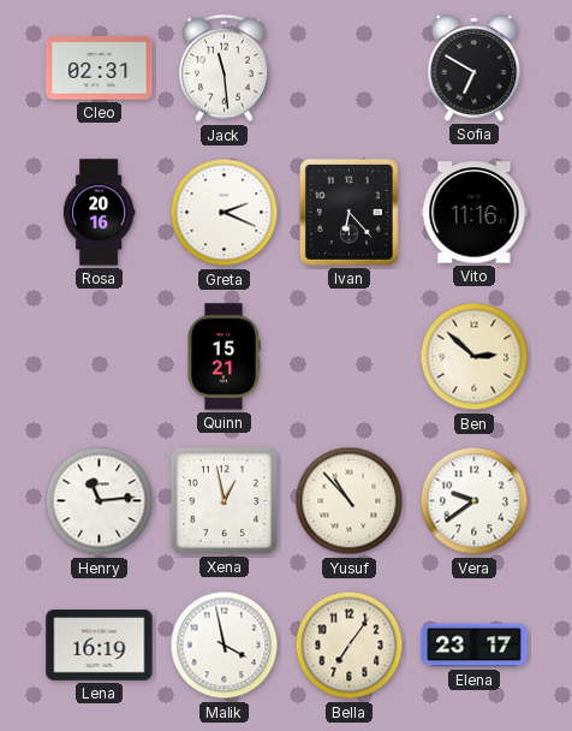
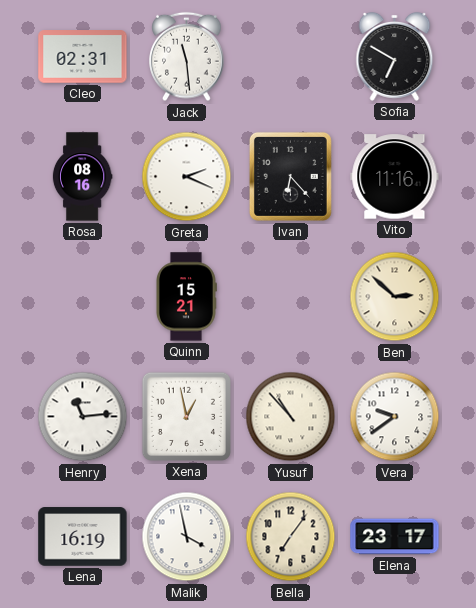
Rosa: 20:16 -> 08:16 (82, 177)
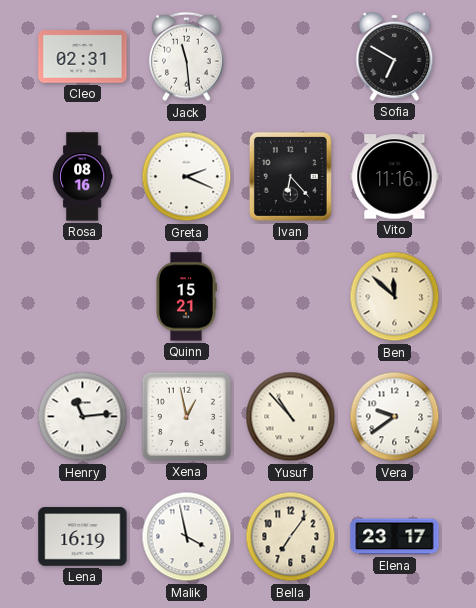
Ben: 2:52 -> 11:52 (395, 297)
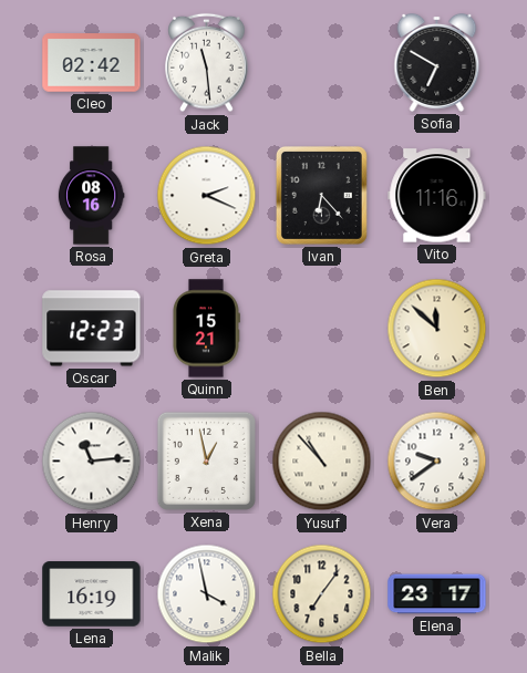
Cleo: 02:31 -> 02:42 (92, 63)
Oscar: none -> 12:23 (92, 329)
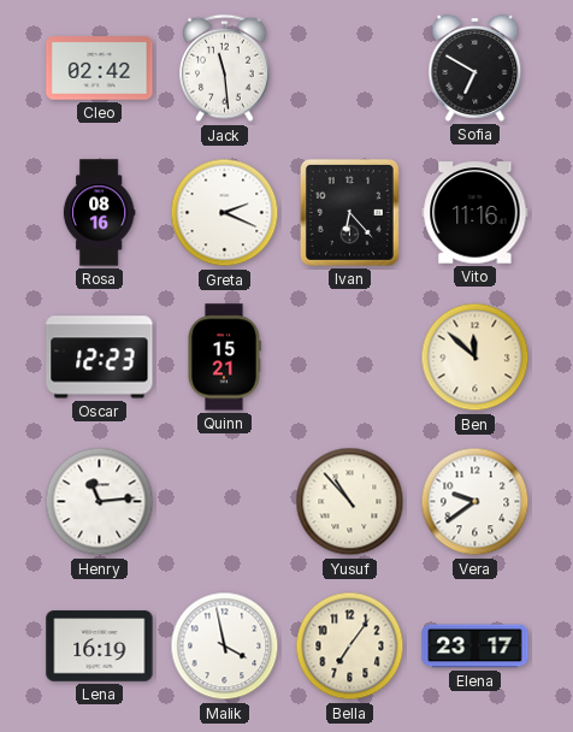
Xena: 12:58 -> none (206, 460)
